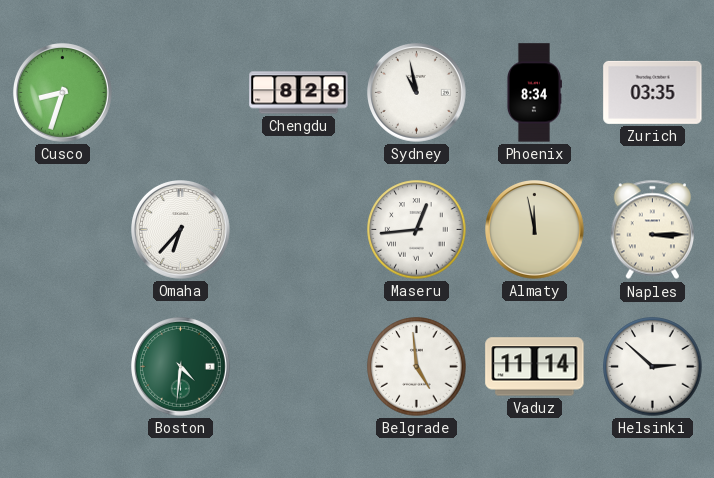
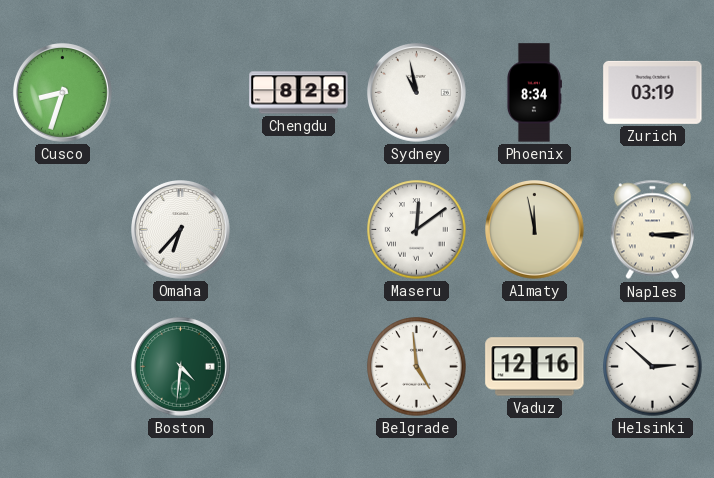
Zurich: 03:35 -> 03:19 (653, 92)
Maseru: 12:44 -> 12:09 (417, 230)
Vaduz: 11:14 -> 12:16 (535, 367)
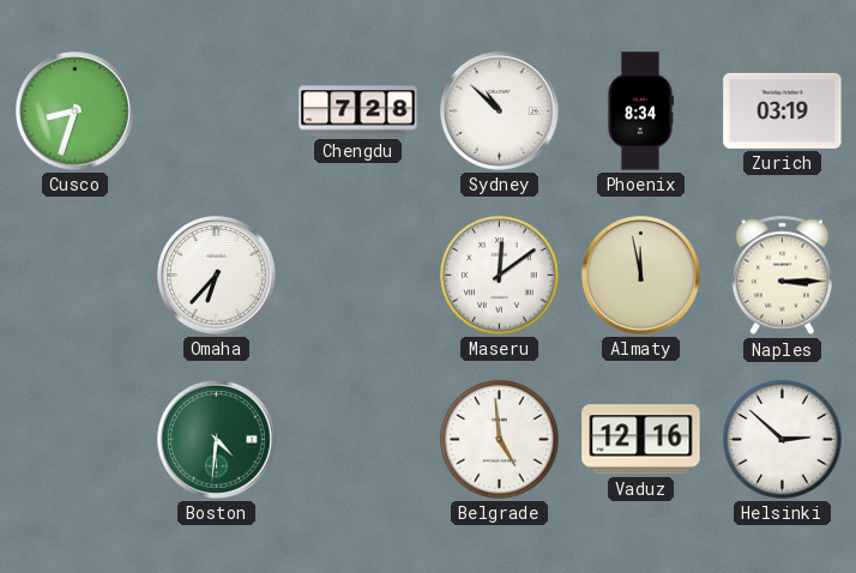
Chengdu: 8:28 -> 7:28 (358, 111)
Sydney: 10:58 -> 10:52 (500, 111)
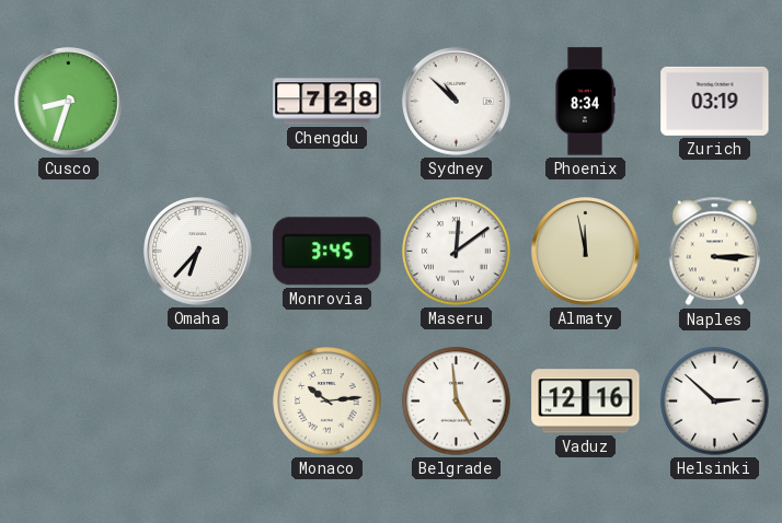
Monrovia: none -> 3:45 (327, 252)
Boston: 4:31 -> none (217, 440)
Monaco: none -> 10:14 (327, 402)
